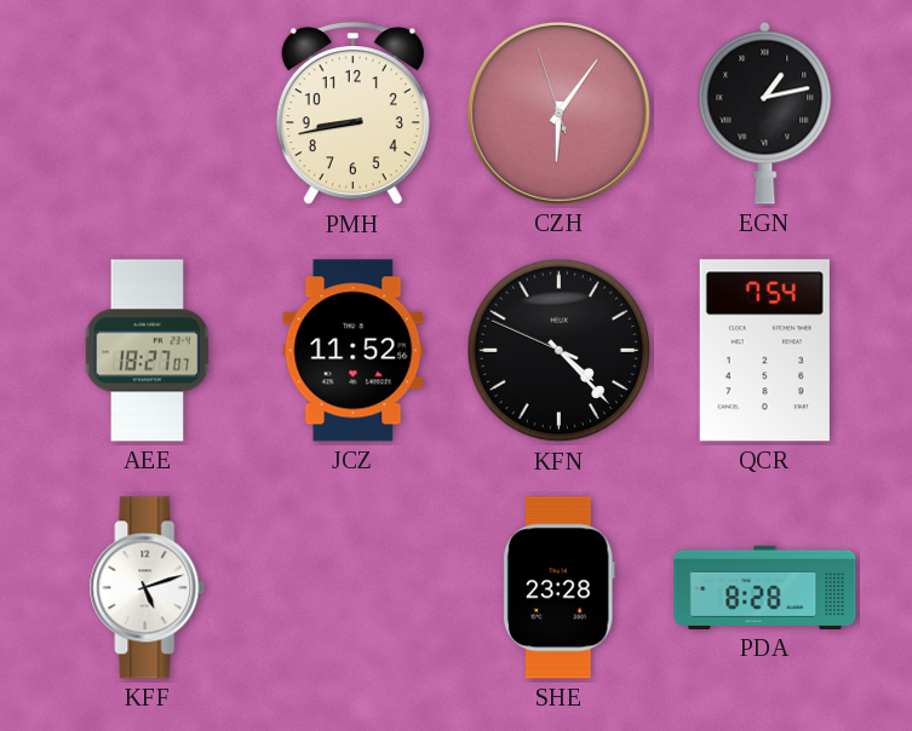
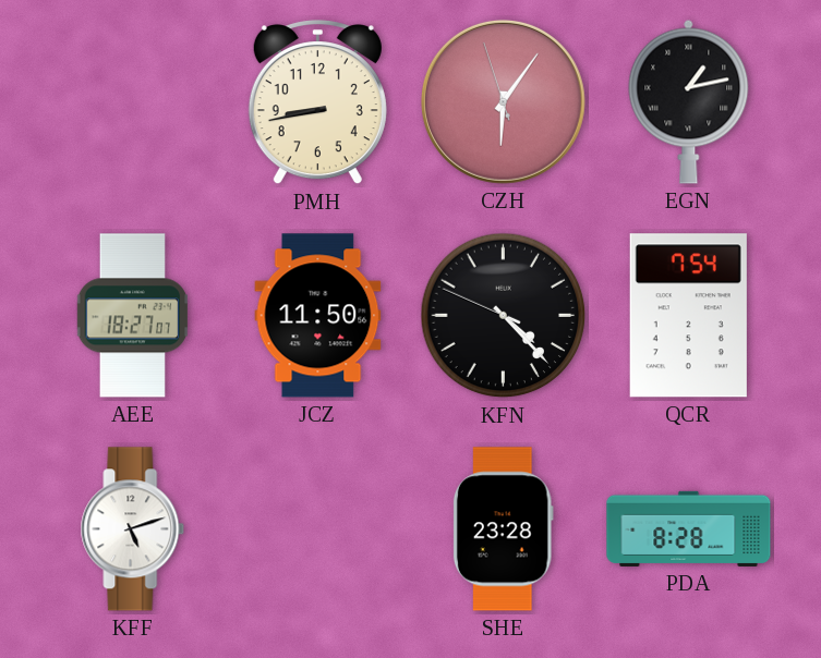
JCZ: 11:52 -> 11:50 (318, 316)
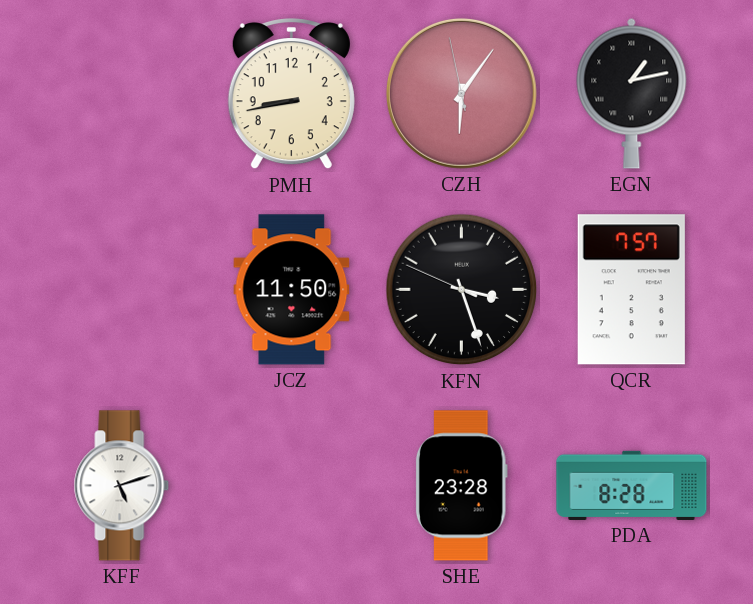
CZH: 6:05:57 -> 6:05:58 (461, 93)
AEE: 18:27 -> none (133, 316)
KFN: 4:22 -> 3:26 (462, 290)
QCR: 7:54 -> 7:57 (631, 290)
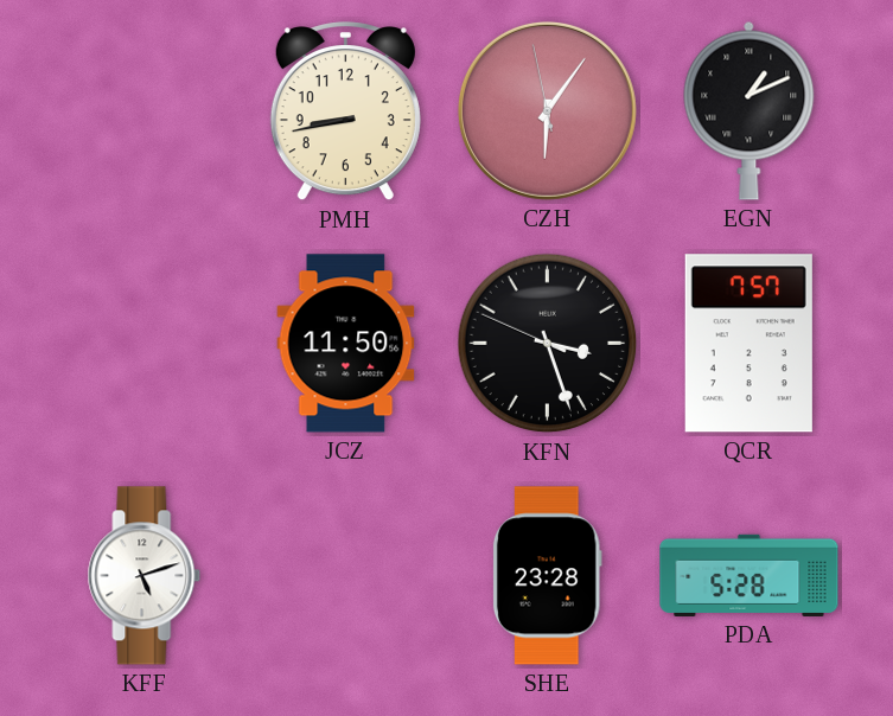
EGN: 1:13 -> 1:11 (750, 110)
PDA: 8:28 -> 5:28 (750, 575)
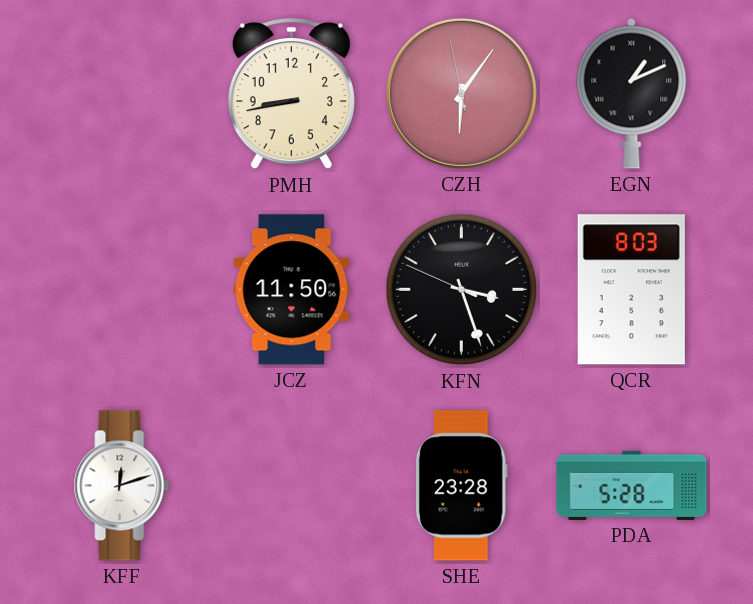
QCR: 7:57 -> 8:03 (631, 290)
KFF: 5:12 -> 12:12 (122, 486)
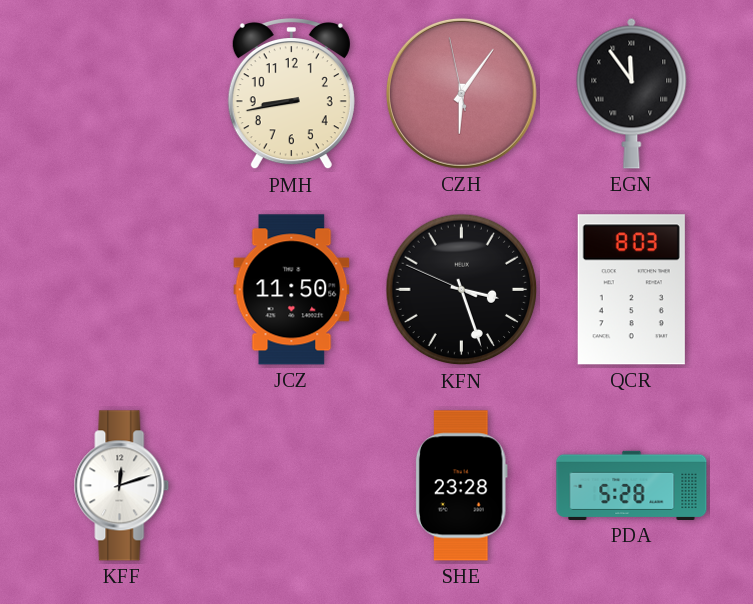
EGN: 1:11 -> 11:54 (632, 93)
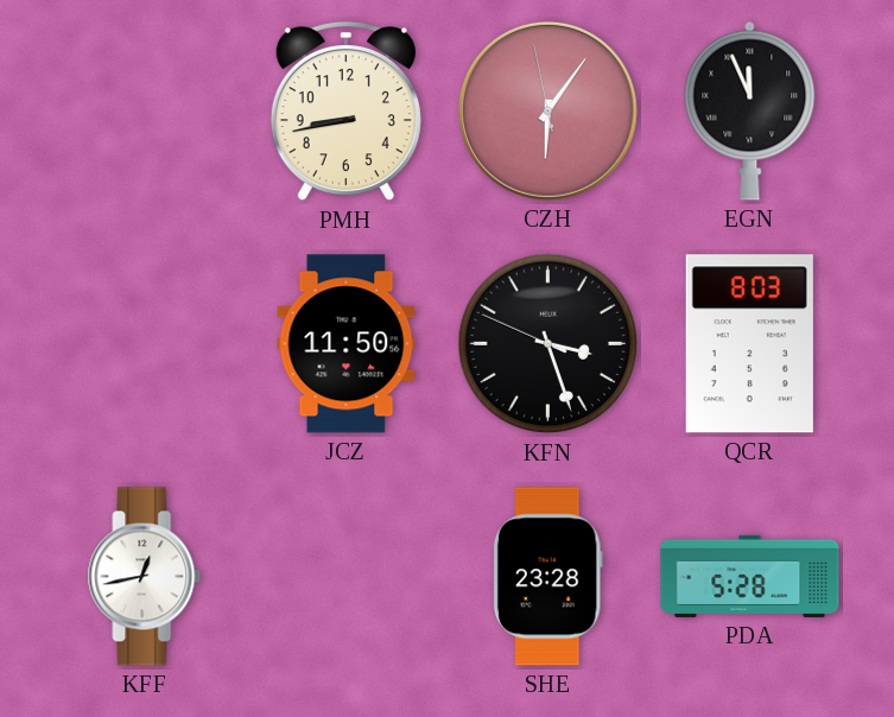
EGN: 11:54 -> 11:56 (750, 110)
KFF: 12:12 -> 12:43 (145, 577)
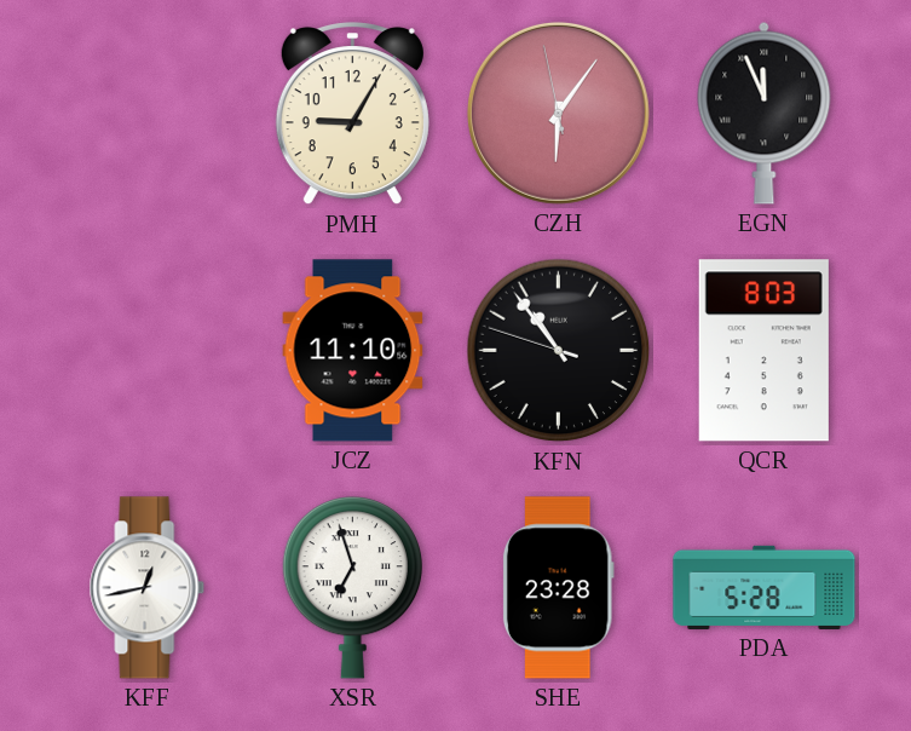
PMH: 8:43 -> 9:05 (352, 115)
JCZ: 11:50 -> 11:10 (353, 351)
KFN: 3:26 -> 10:53 (559, 351)
XSR: none -> 6:57 (352, 587)
